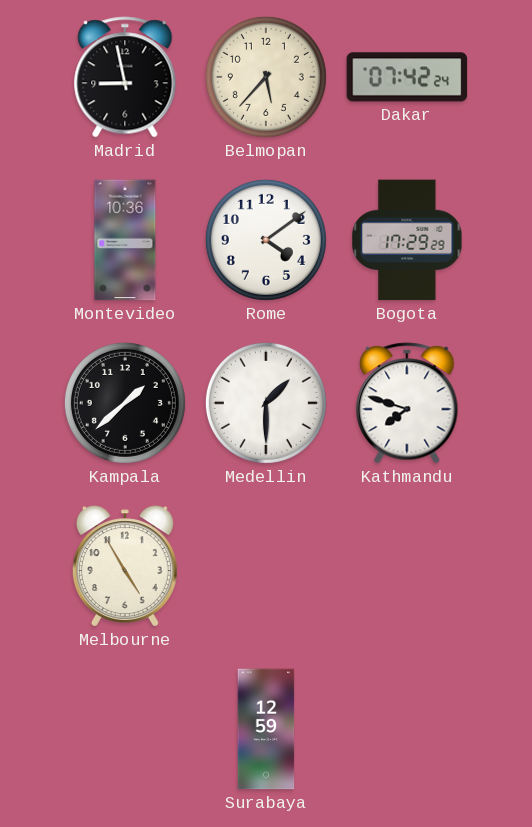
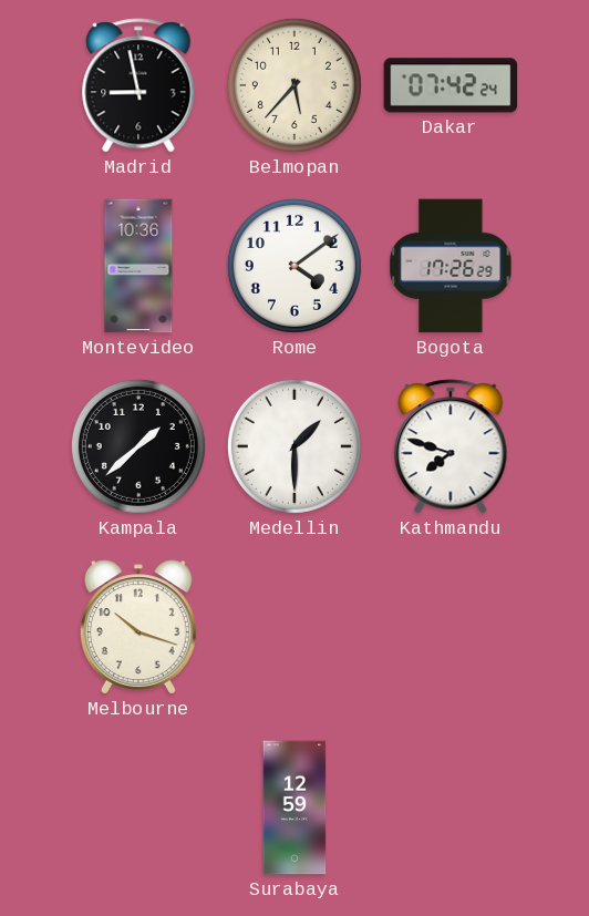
Bogota: 17:29 -> 17:26 (451, 266)
Melbourne: 4:55 -> 10:18 (138, 627)
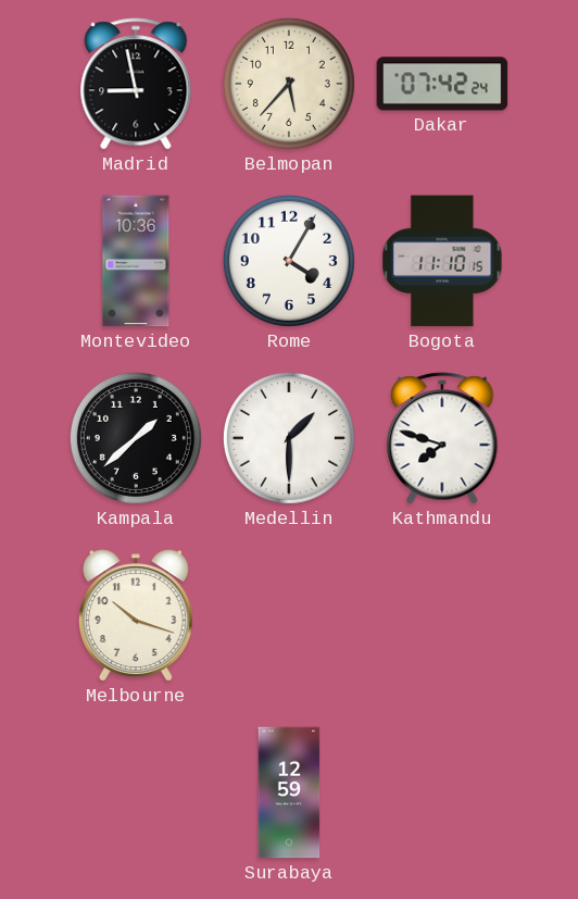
Rome: 4:09 -> 4:05 (289, 261)
Bogota: 17:26 -> 11:10 (442, 261)
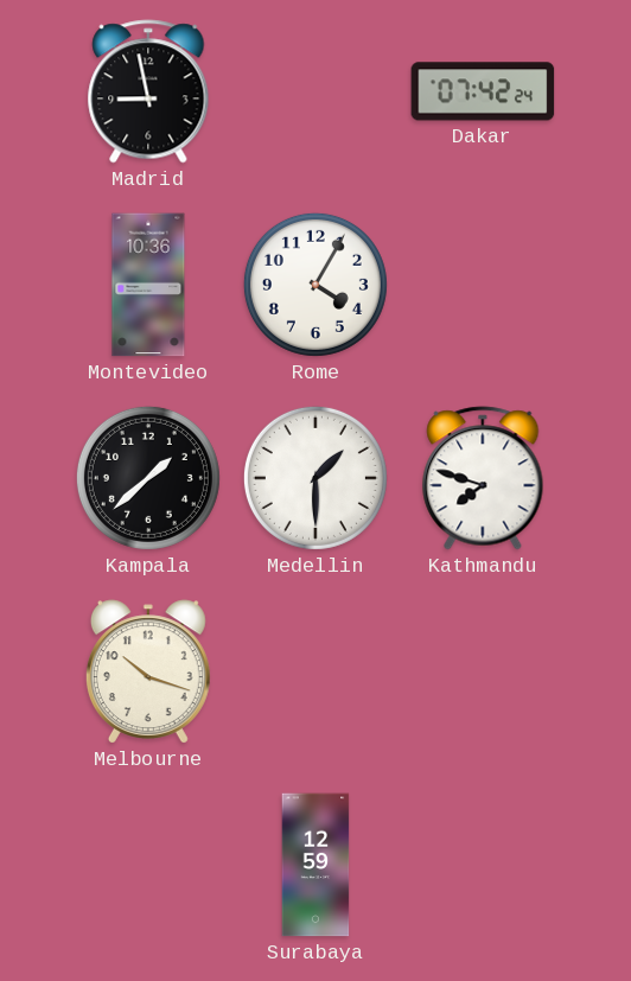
Belmopan: 5:37 -> none (289, 84)
Bogota: 11:10 -> none (442, 261)
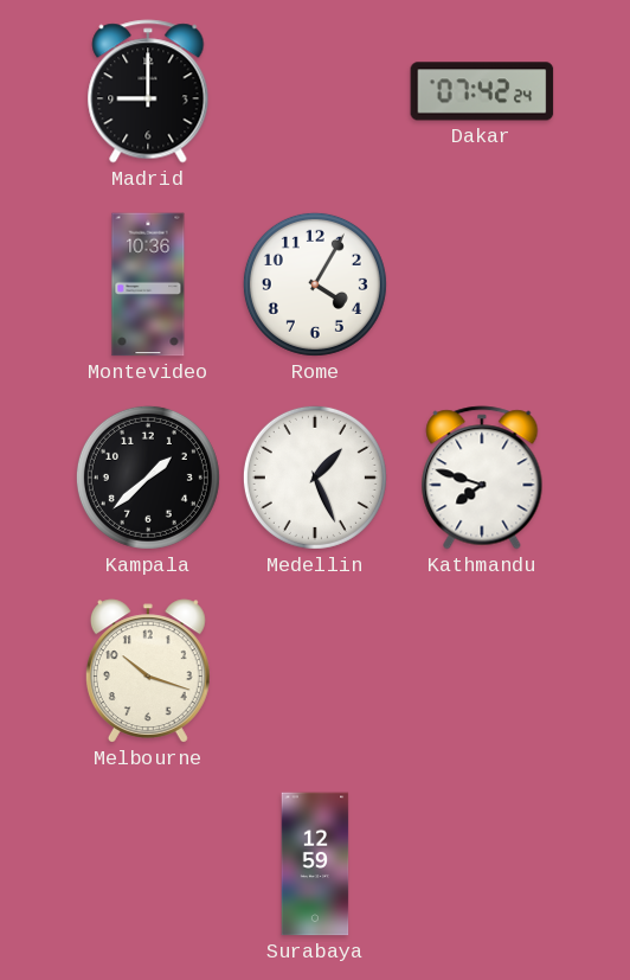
Madrid: 8:58 -> 9:00 (148, 91)
Medellin: 1:30 -> 1:26 (315, 478)
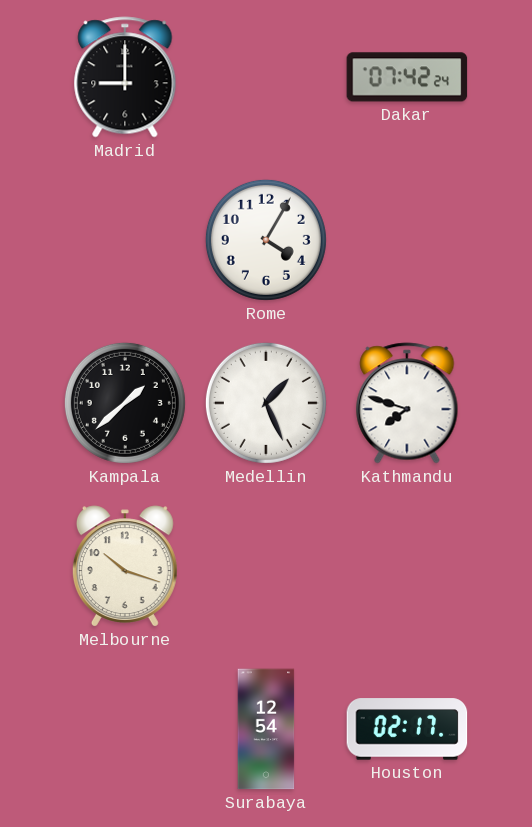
Montevideo: 10:36 -> none (148, 284)
Surabaya: 12:59 -> 12:54 (266, 729)
Houston: none -> 02:17 (407, 729)
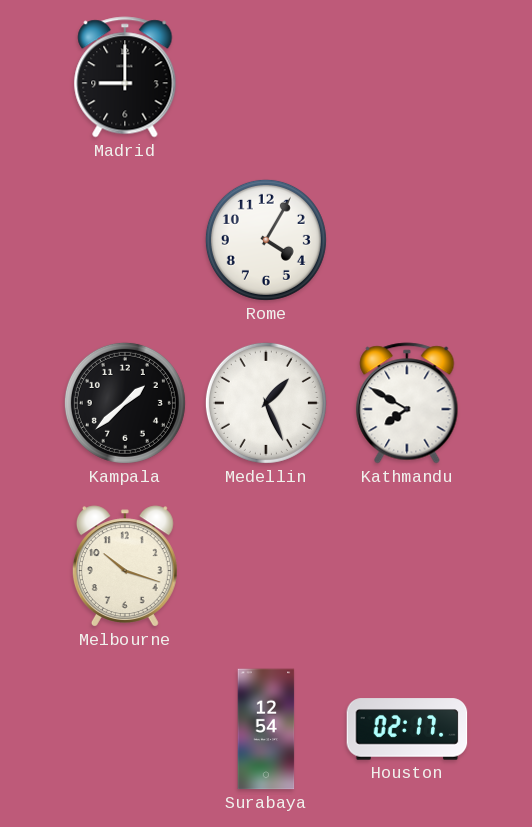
Dakar: 07:42 -> none (407, 77)
Kathmandu: 7:48 -> 7:50 (407, 403)
